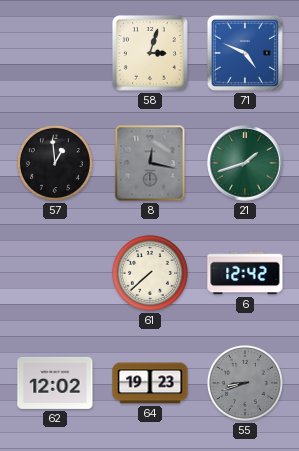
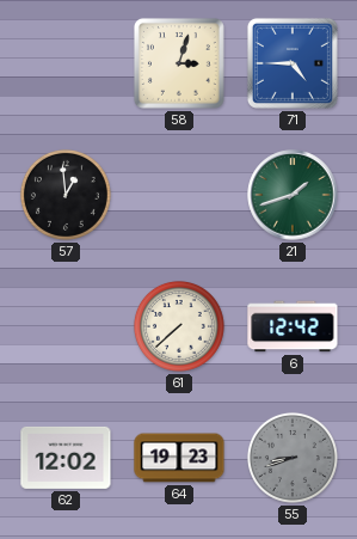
71: 4:49 -> 4:45 (293, 63)
8: 12:17 -> none (150, 163)
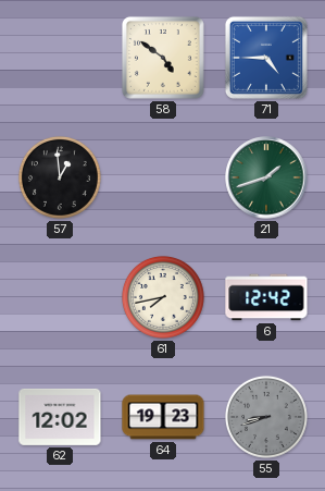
58: 3:03 -> 4:51 (163, 58)
61: 7:38 -> 7:43 (163, 297)
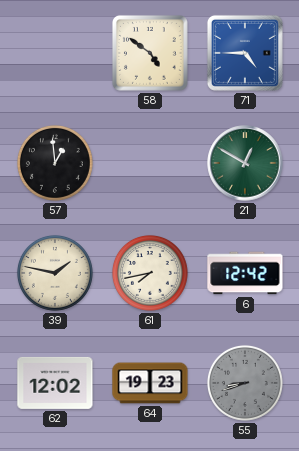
21: 1:42 -> 12:50 (245, 163)
39: none -> 1:47 (55, 273)
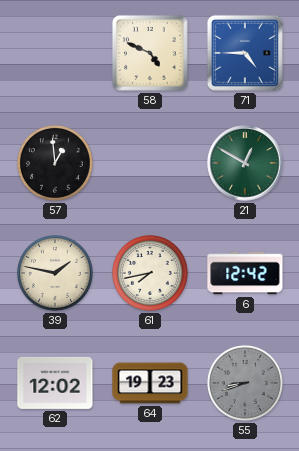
58: 4:51 -> 4:49 (150, 53)
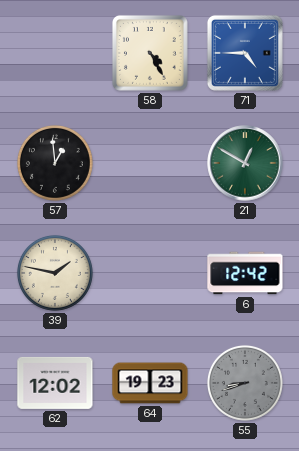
58: 4:49 -> 4:25 (150, 53)
61: 7:43 -> none (150, 273)
